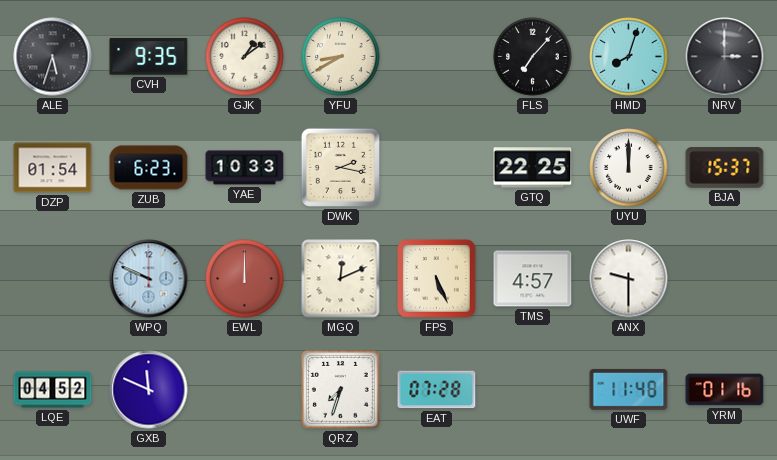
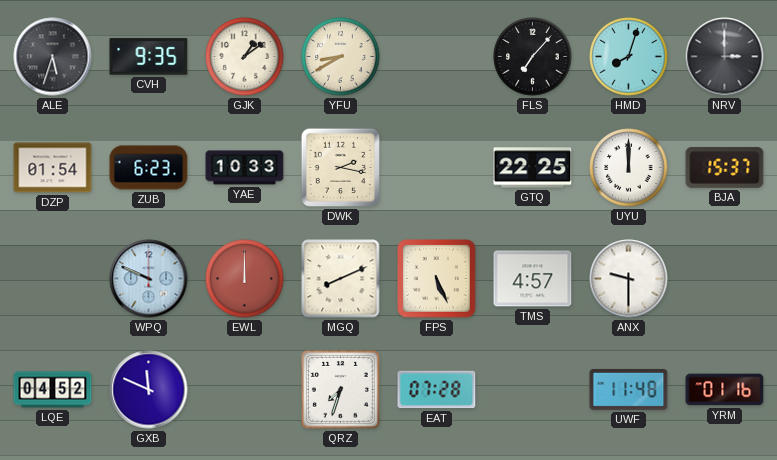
MGQ: 12:11 -> 8:11 (341, 279)
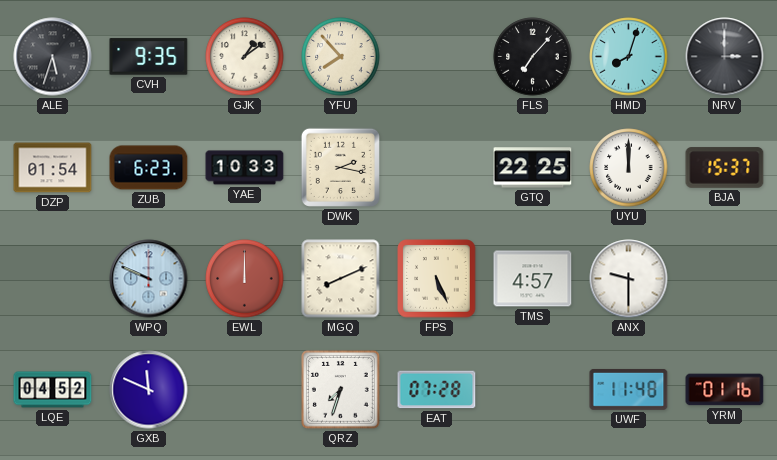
YFU: 8:40 -> 7:53 (341, 57)
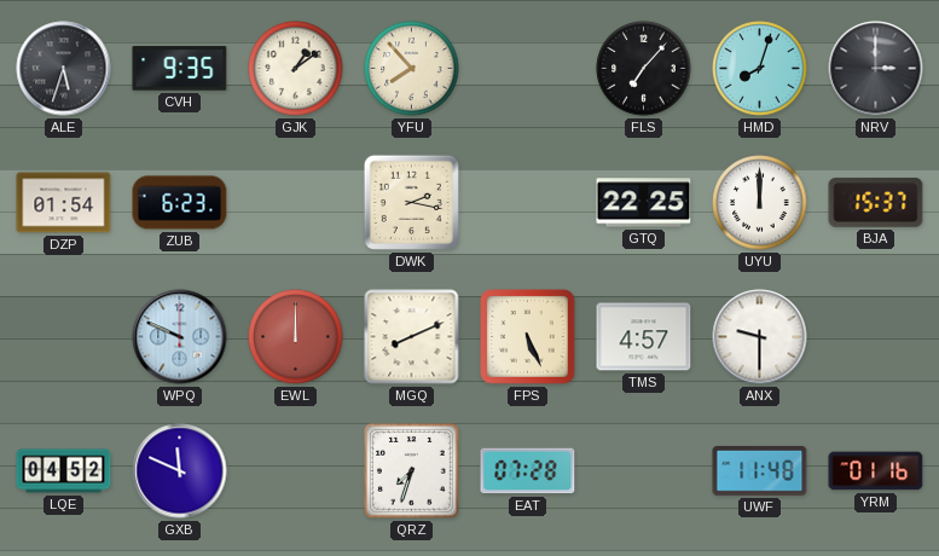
YAE: 10:33 -> none (245, 168)
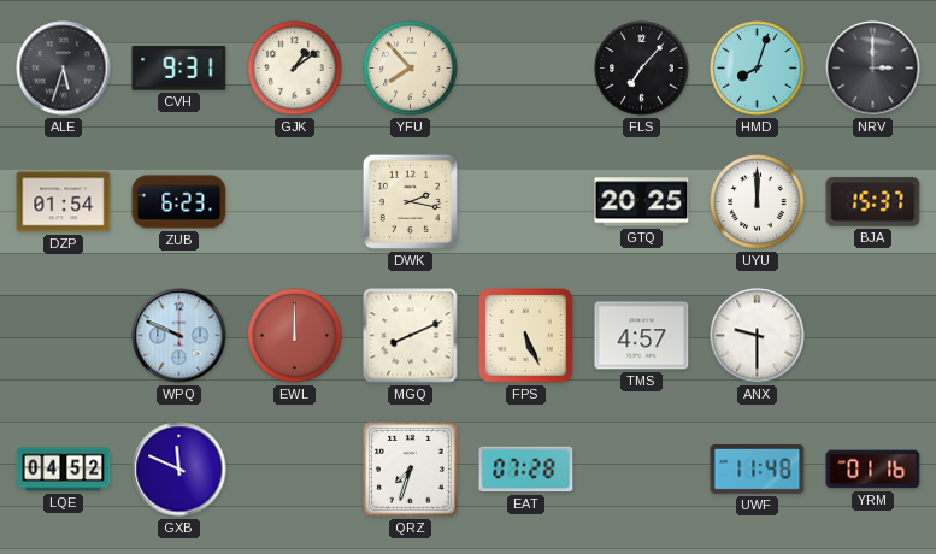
CVH: 9:35 -> 9:31 (179, 69)
GTQ: 22:25 -> 20:25 (642, 202)
